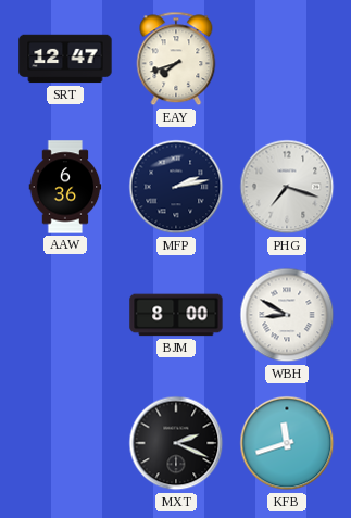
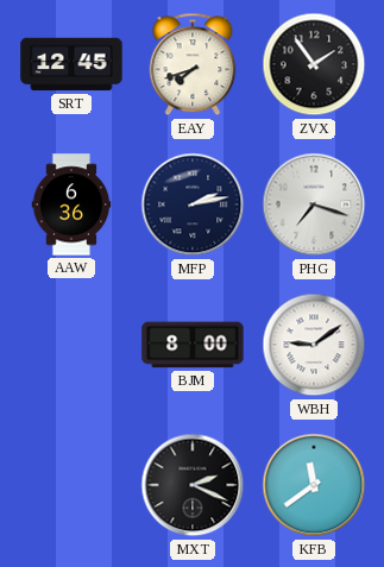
SRT: 12:47 -> 12:45 (71, 64)
ZVX: none -> 1:54 (314, 64)
WBH: 8:50 -> 9:09 (314, 345)
KFB: 11:42 -> 11:39 (314, 485)
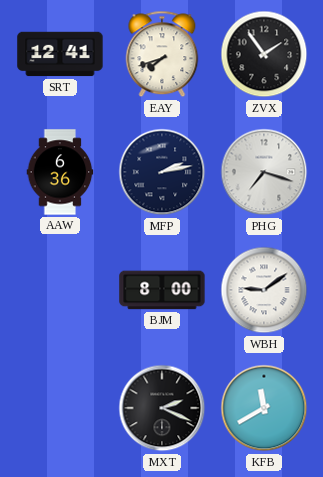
SRT: 12:45 -> 12:41 (60, 54)
KFB: 11:39 -> 11:40 (264, 408)
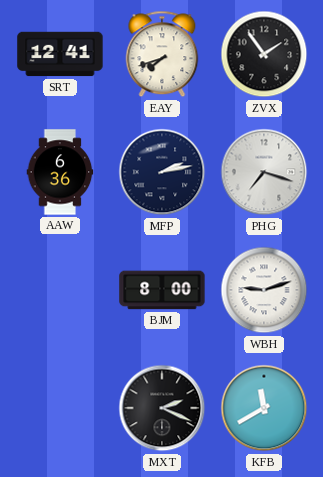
WBH: 9:09 -> 9:12 (264, 290)
